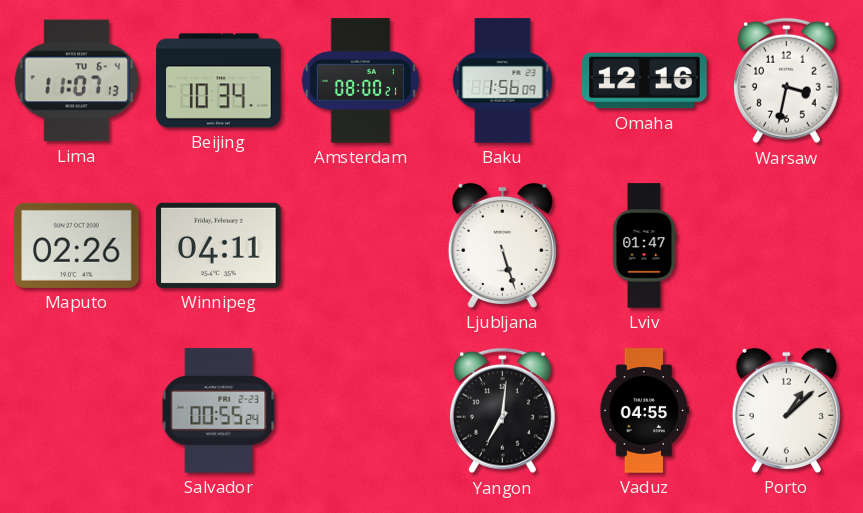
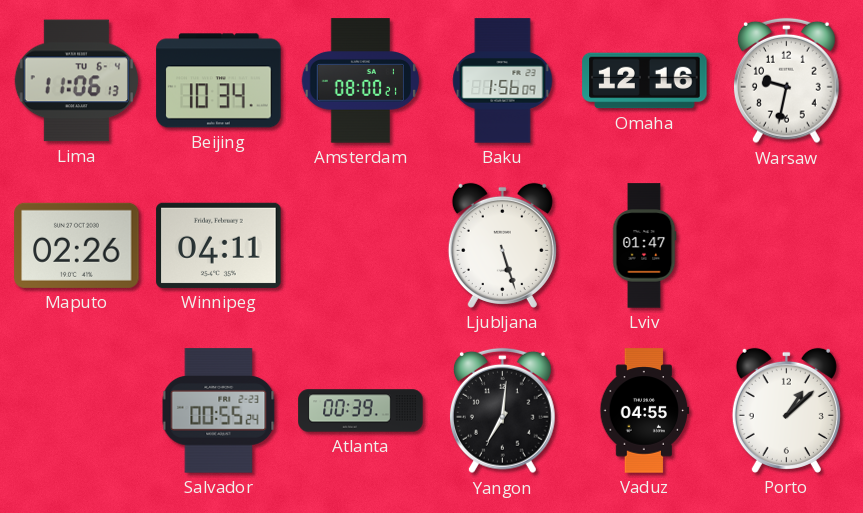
Lima: 11:07 -> 11:06 (77, 81)
Warsaw: 3:32 -> 9:32 (786, 81)
Atlanta: none -> 00:39 (361, 411)
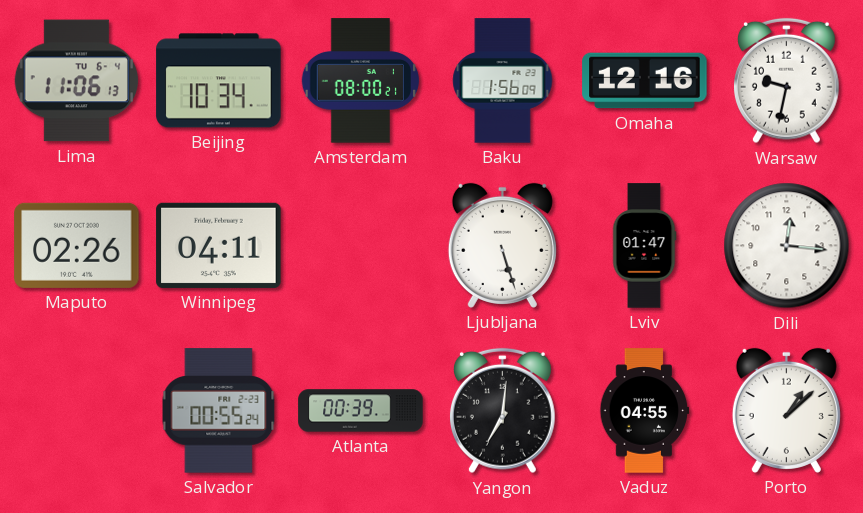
Dili: none -> 12:16 (787, 246)
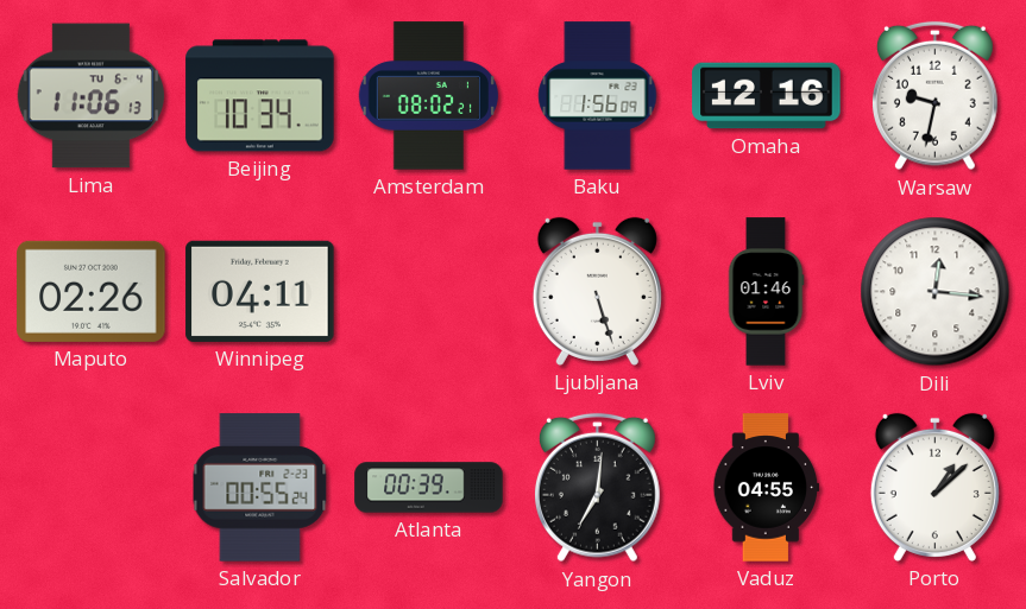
Amsterdam: 08:00 -> 08:02 (428, 96)
Lviv: 01:47 -> 01:46 (766, 292)
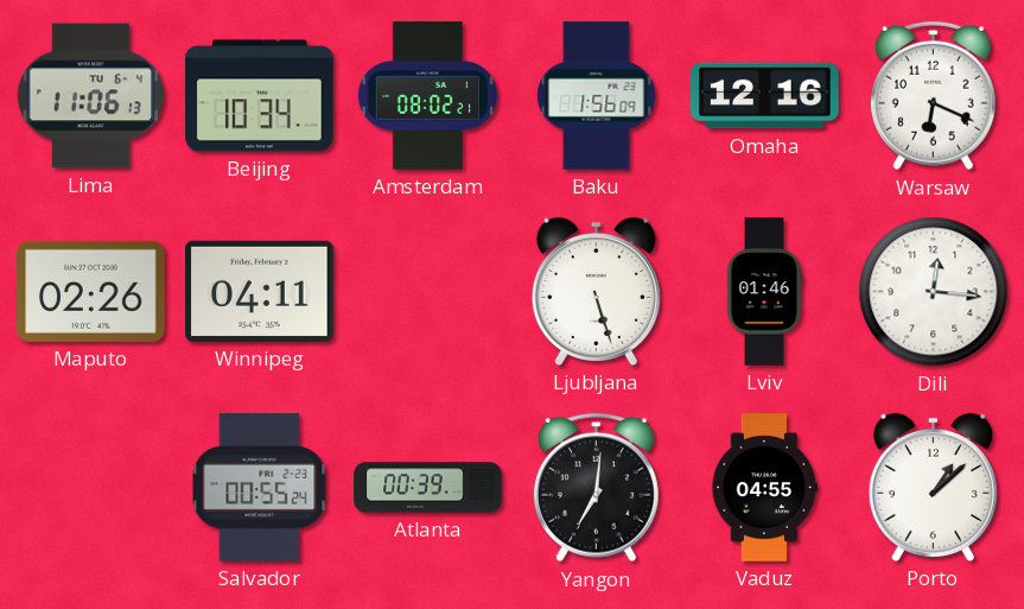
Warsaw: 9:32 -> 6:19 (933, 96)
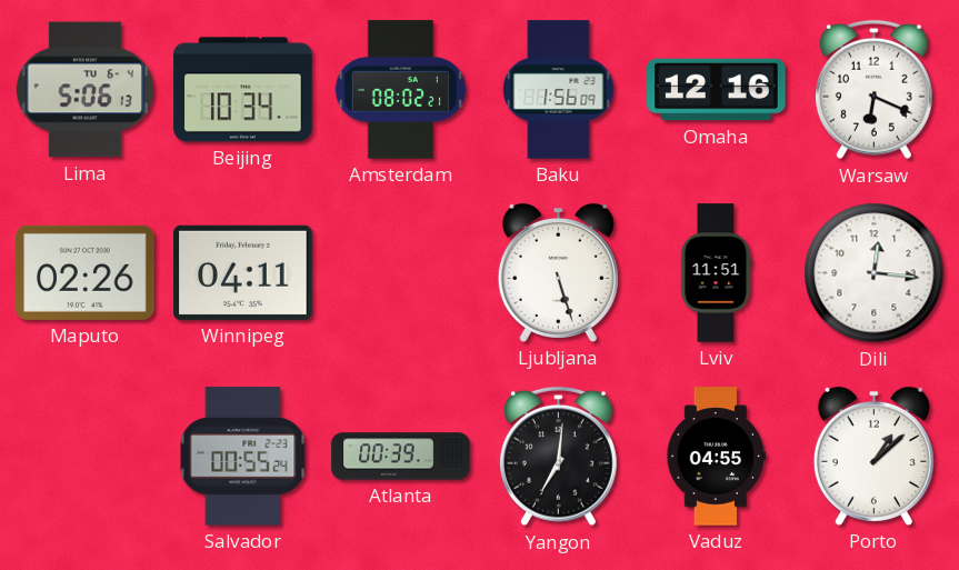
Lima: 11:06 -> 5:06 (86, 90)
Lviv: 01:46 -> 11:51 (716, 273)
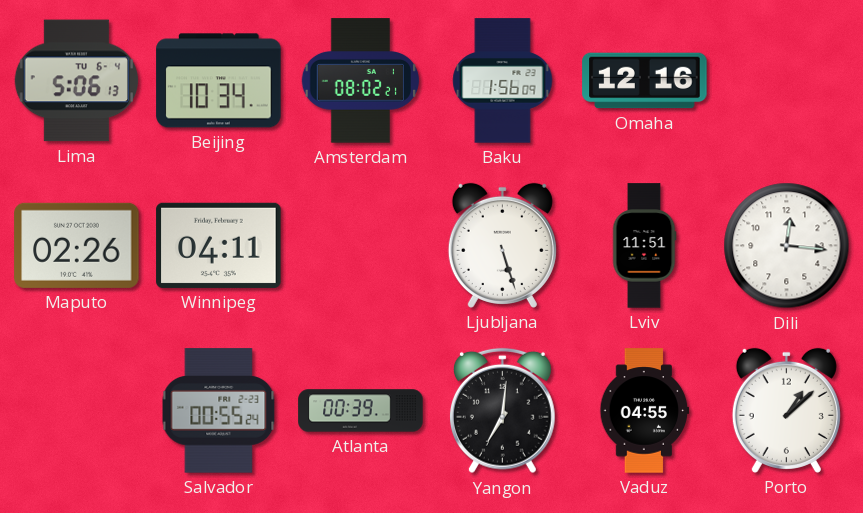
Warsaw: 6:19 -> none (873, 90)
